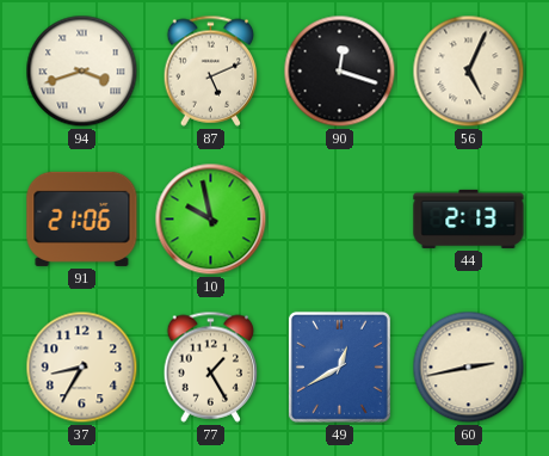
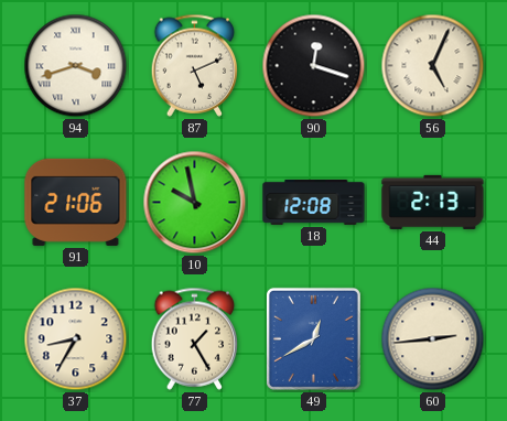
18: none -> 12:08 (314, 202)
60: 2:43 -> 2:44 (433, 339)
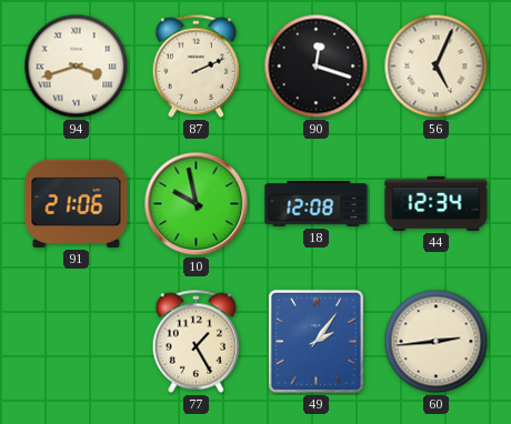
87: 5:11 -> 2:11 (197, 65)
44: 2:13 -> 12:34 (437, 203)
37: 8:35 -> none (76, 339)
49: 12:40 -> 2:06 (315, 341)
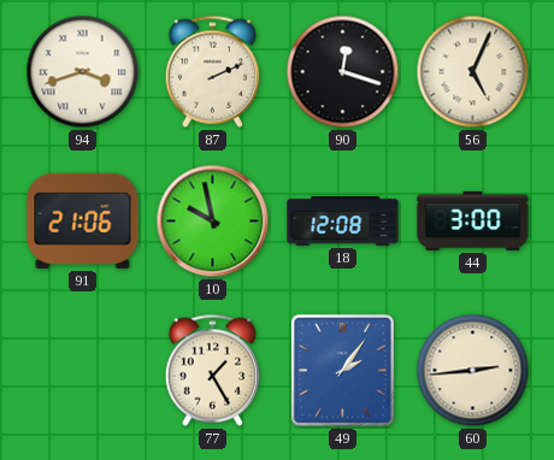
44: 12:34 -> 3:00 (473, 220)
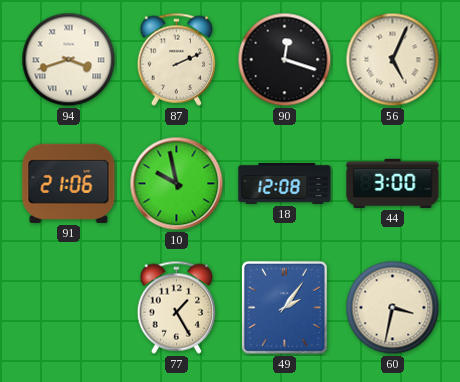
60: 2:44 -> 3:32 (393, 308)
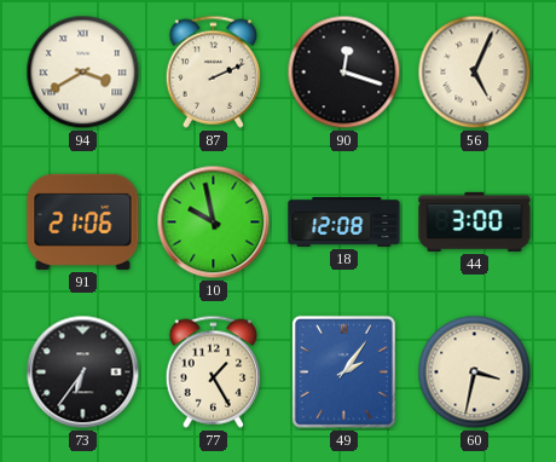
94: 3:42 -> 3:40 (83, 73)
73: none -> 6:36 (83, 373)
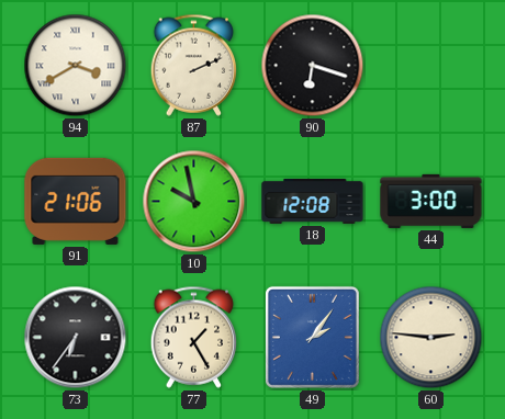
90: 12:18 -> 6:18 (313, 66)
56: 5:04 -> none (475, 73)
60: 3:32 -> 2:46 (431, 338)
